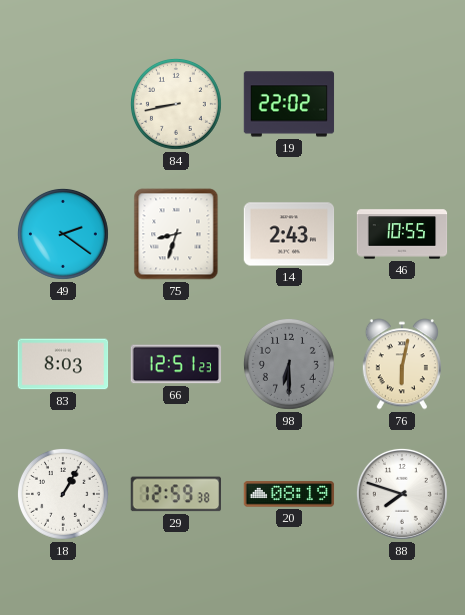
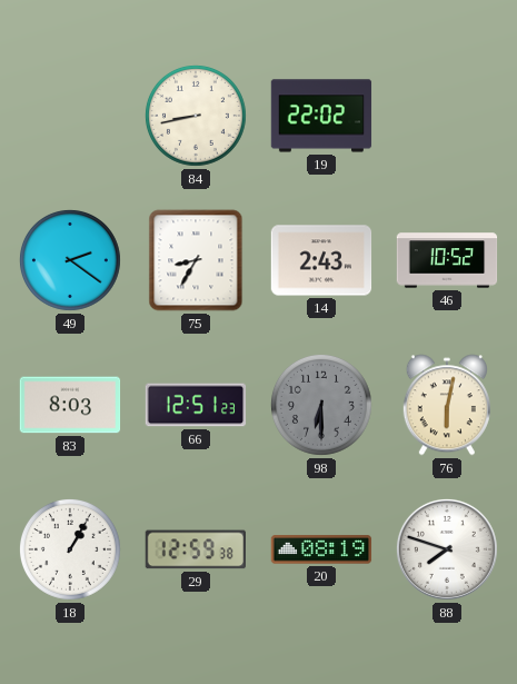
75: 8:33 -> 8:35 (196, 260)
46: 10:55 -> 10:52 (447, 260)
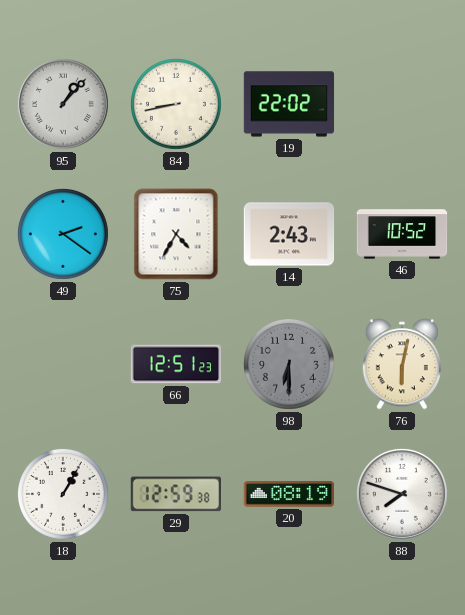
95: none -> 1:07 (63, 104)
75: 8:35 -> 4:35 (176, 234)
83: 8:03 -> none (70, 405)
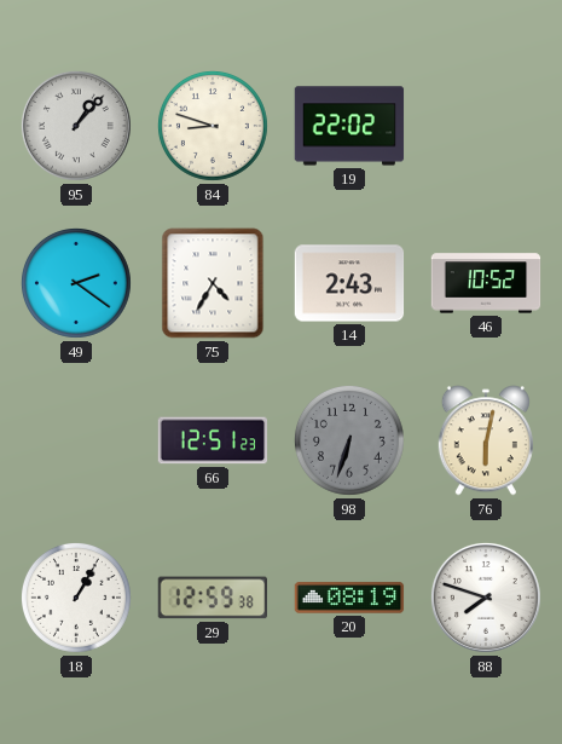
84: 8:43 -> 8:48 (213, 126)
98: 6:30 -> 6:33 (349, 440)
